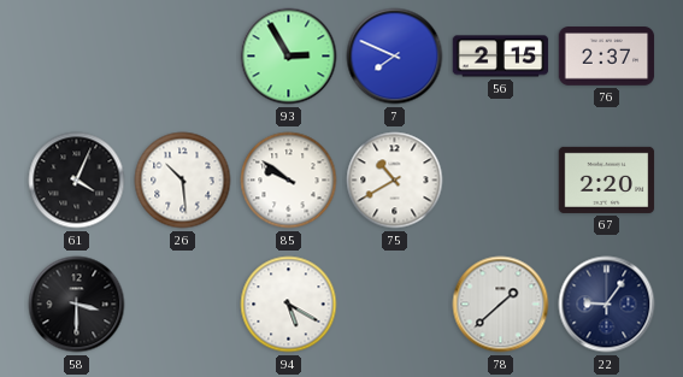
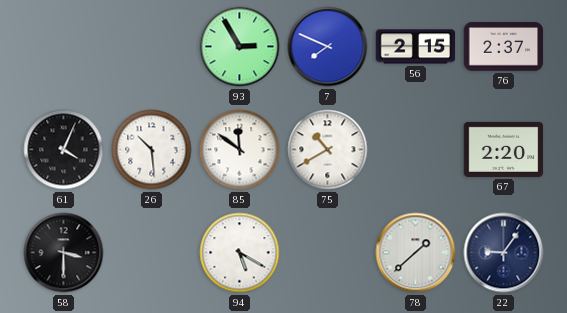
85: 9:51 -> 11:51 (240, 150)
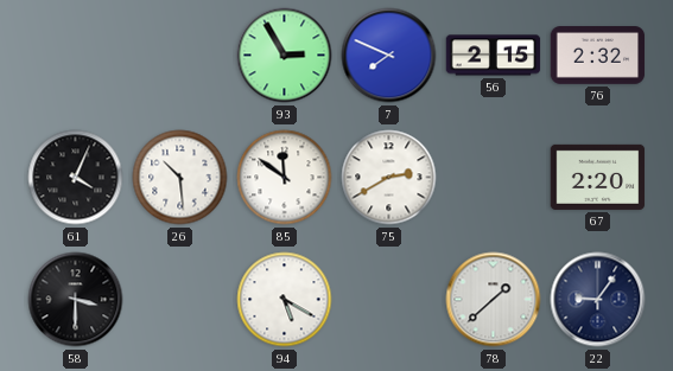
76: 2:37 -> 2:32 (598, 56)
75: 10:40 -> 2:40 (389, 178)
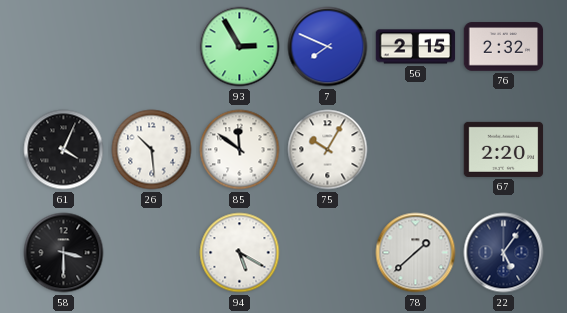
75: 2:40 -> 10:05 (328, 150)
22: 9:06 -> 5:06 (504, 253)
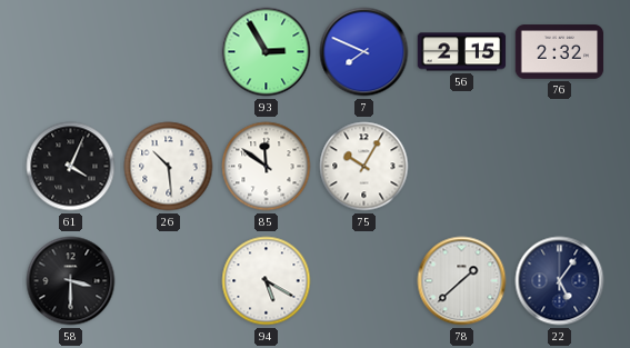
67: 2:20 -> none (504, 149)
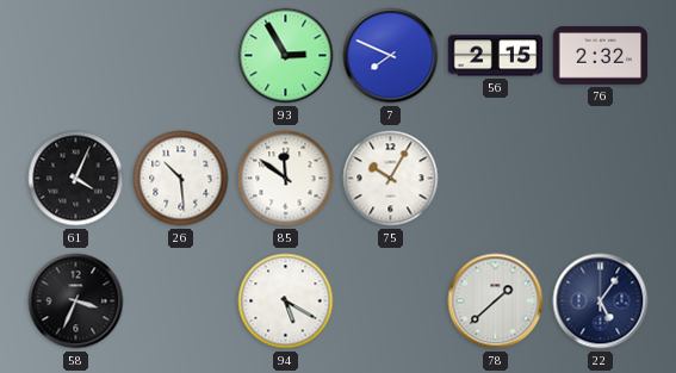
58: 3:30 -> 3:34 (76, 301)
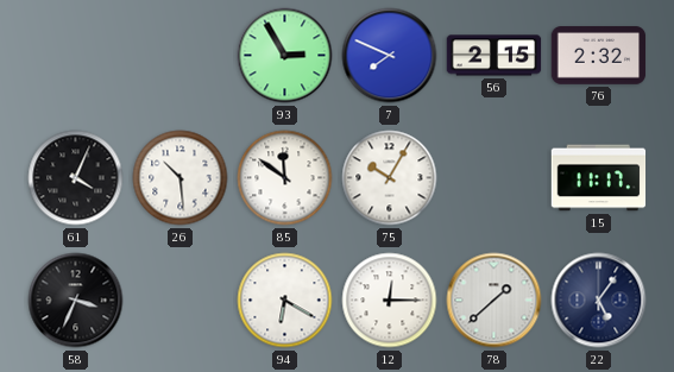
15: none -> 11:17 (599, 178)
94: 5:20 -> 6:20 (285, 301)
12: none -> 12:15 (390, 301)
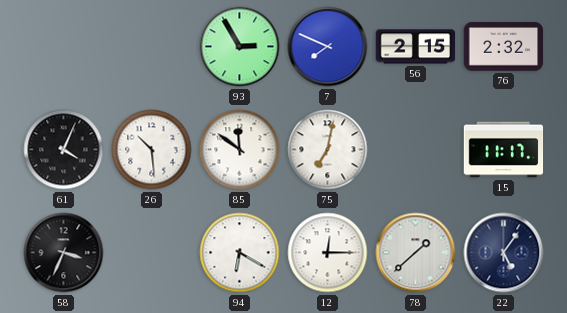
75: 10:05 -> 7:02 (328, 150)
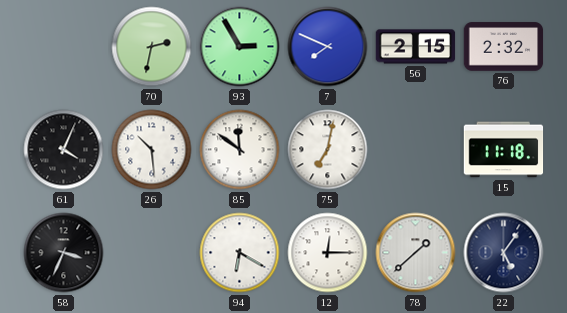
70: none -> 2:32 (152, 47)
15: 11:17 -> 11:18 (504, 150)
